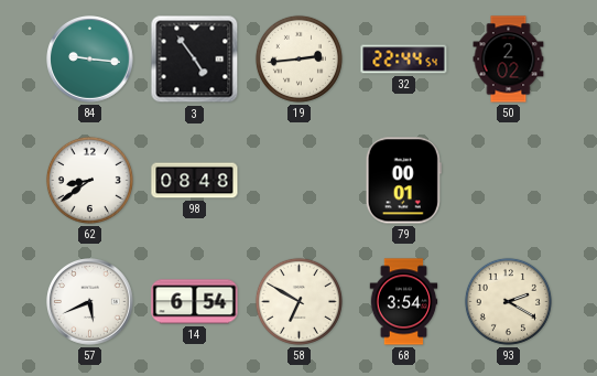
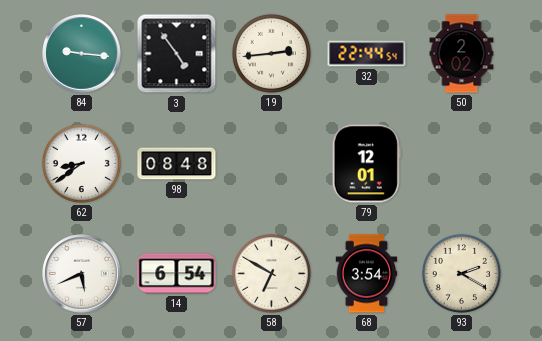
79: 00:01 -> 12:01 (366, 164)
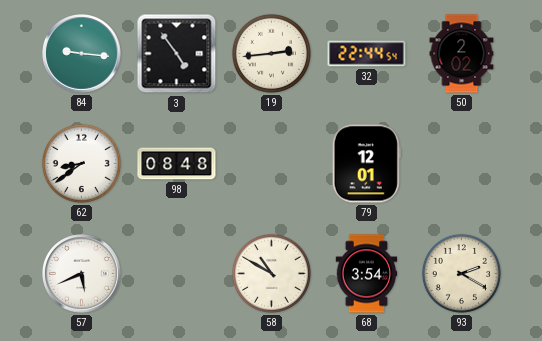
14: 6:54 -> none (177, 274)
58: 6:50 -> 10:50 (271, 273)
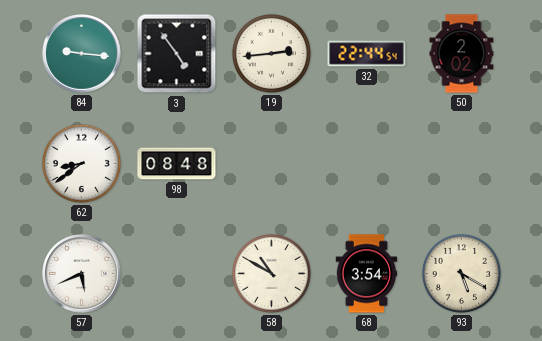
79: 12:01 -> none (366, 164)
93: 2:20 -> 5:20 (461, 273)
